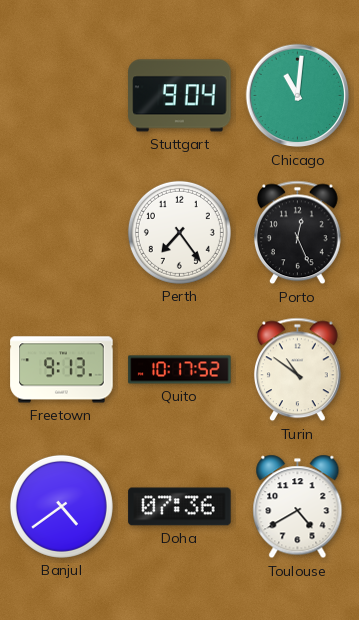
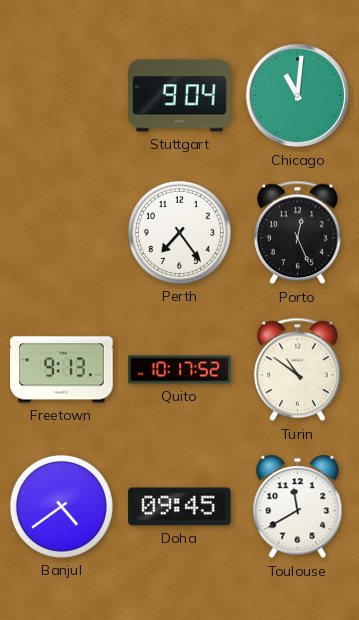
Doha: 07:36 -> 09:45 (180, 507)
Toulouse: 4:40 -> 11:40 (298, 507)
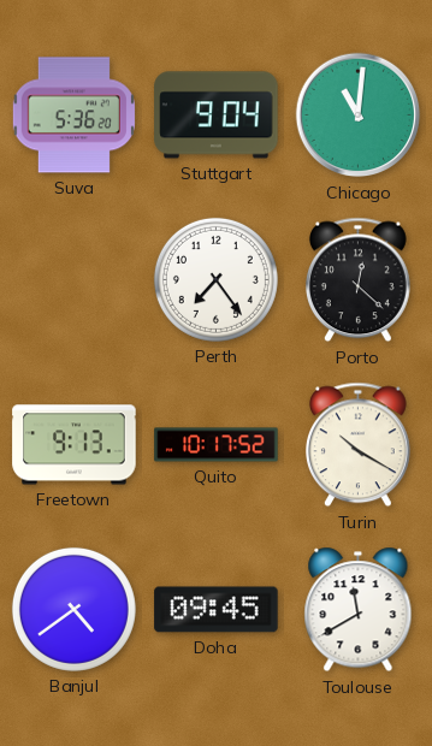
Suva: none -> 5:36 (73, 116)
Porto: 12:26 -> 12:22 (357, 280)
Turin: 10:51 -> 10:20 (357, 445)
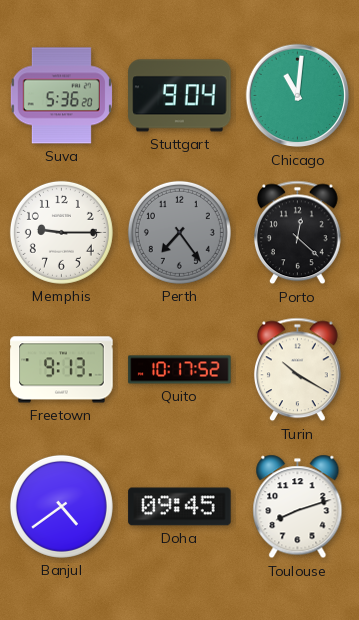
Memphis: none -> 9:15 (61, 232)
Perth dial: white -> grey (179, 232)
Toulouse: 11:40 -> 8:12 (298, 507)
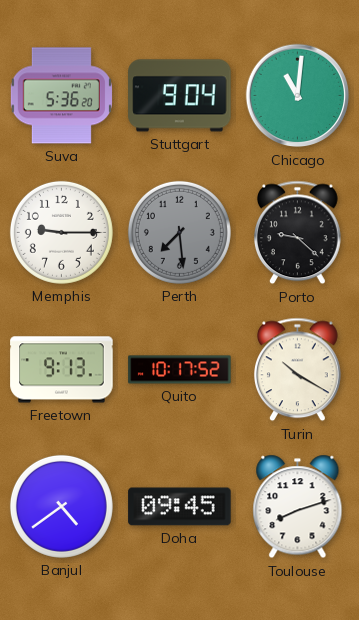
Perth: 7:24 -> 7:29 (179, 232)
Porto: 12:22 -> 9:22 (297, 233)
